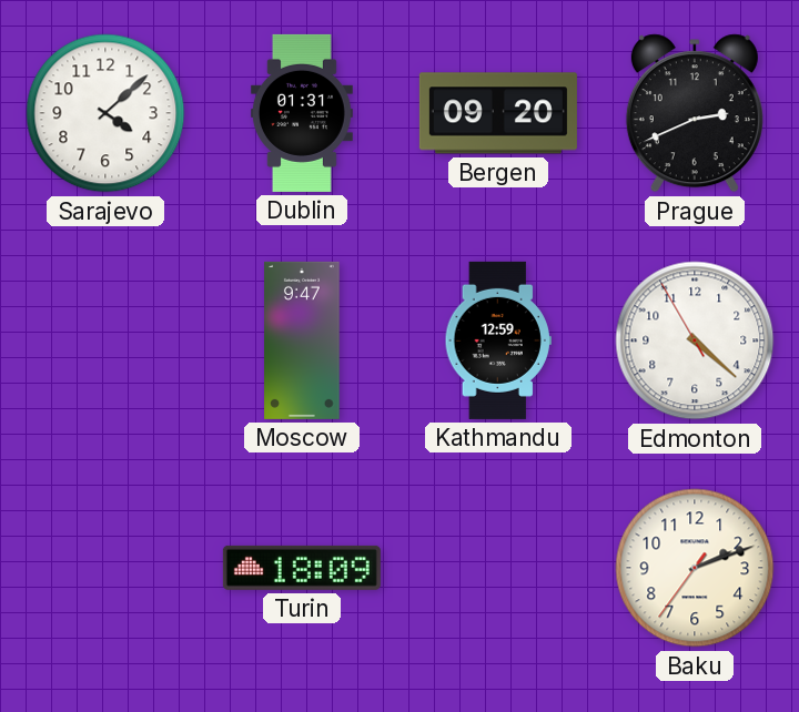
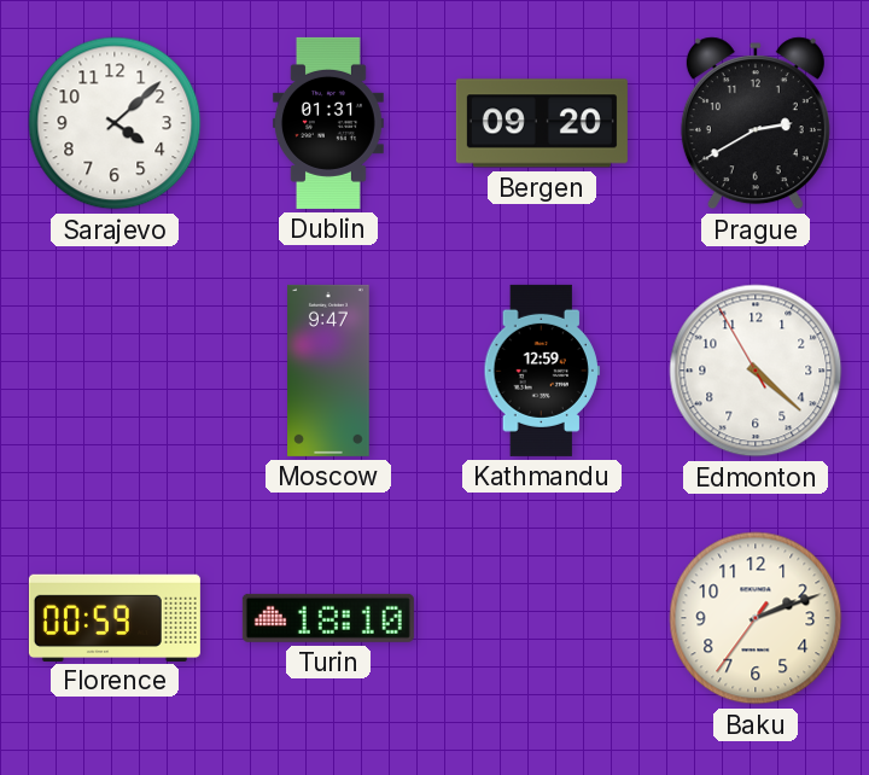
Prague: 2:41 -> 2:40 (756, 123)
Florence: none -> 00:59 (115, 617)
Turin: 18:09 -> 18:10 (328, 618)
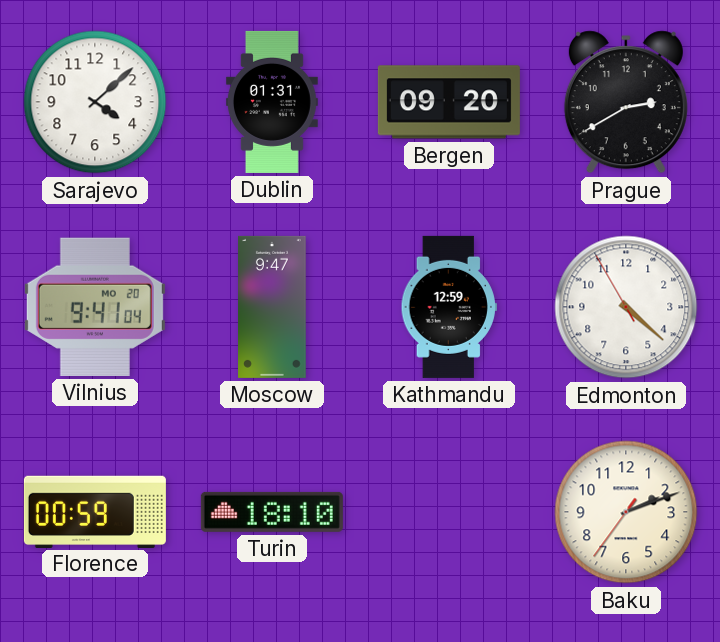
Vilnius: none -> 9:41 (95, 307)
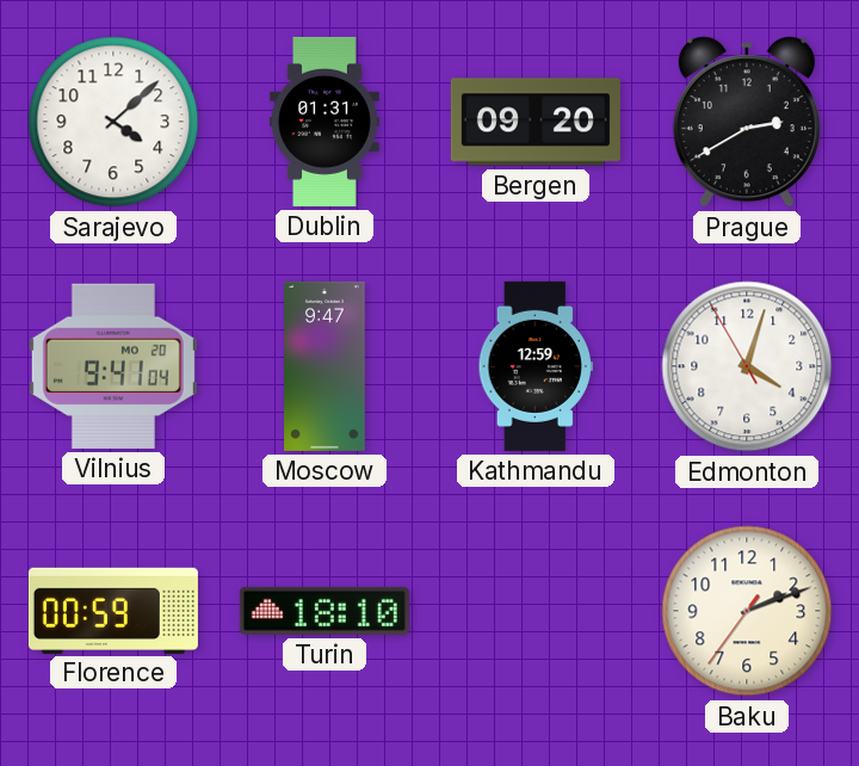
Edmonton: 4:21 -> 4:02 (747, 366)
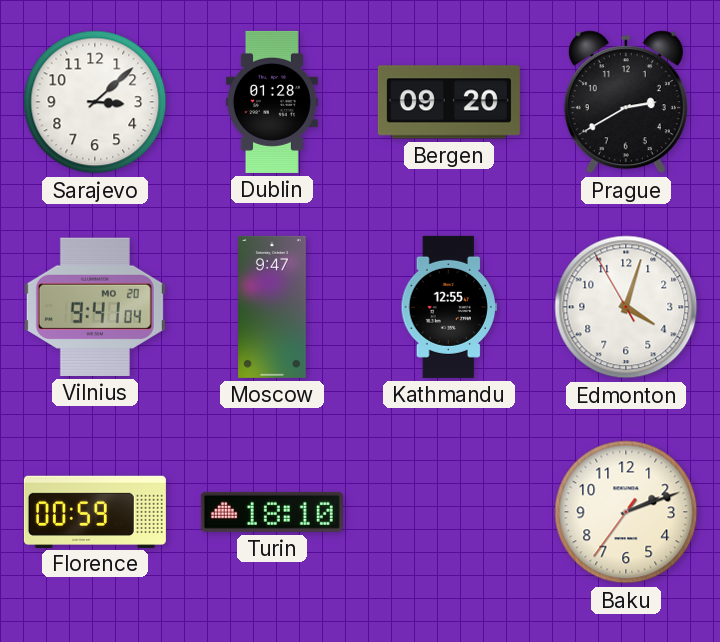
Sarajevo: 4:08 -> 3:08 (95, 102)
Dublin: 01:31 -> 01:28 (272, 102)
Kathmandu: 12:59 -> 12:55 (449, 307)
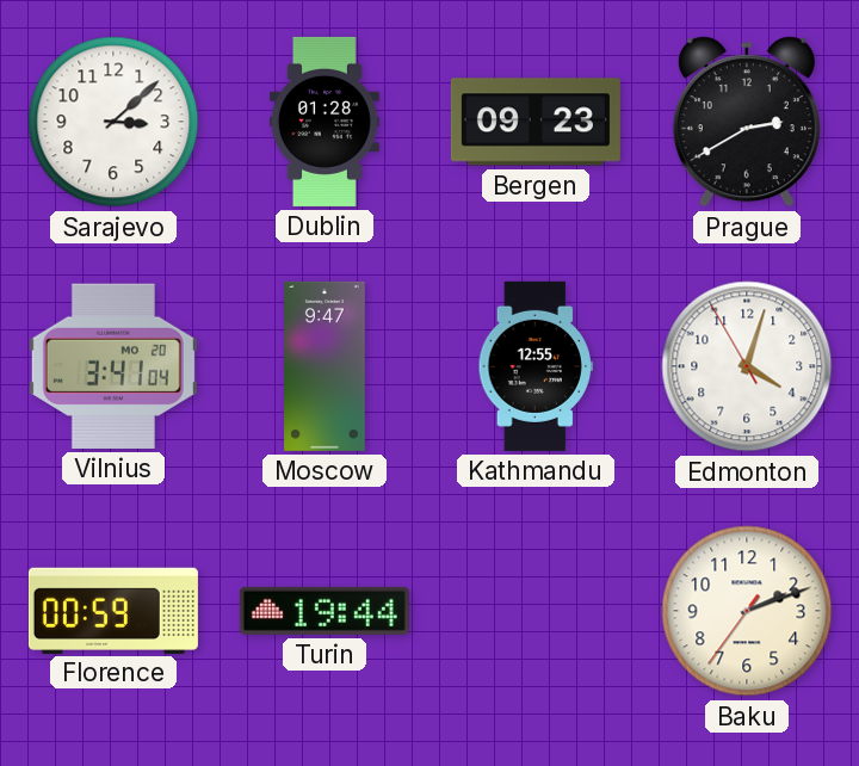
Bergen: 09:20 -> 09:23 (536, 122)
Vilnius: 9:41 -> 3:41 (113, 366)
Turin: 18:10 -> 19:44 (325, 611)
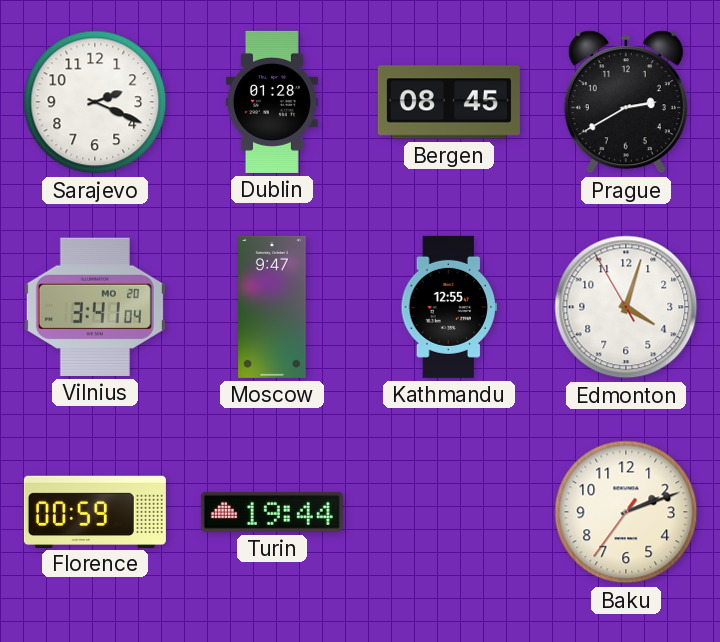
Sarajevo: 3:08 -> 2:19 (95, 102)
Bergen: 09:23 -> 08:45 (449, 102)
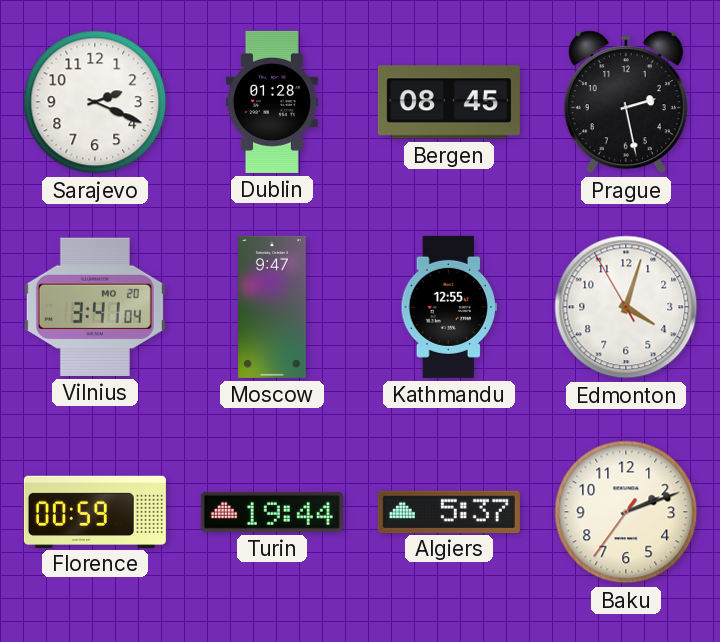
Prague: 2:40 -> 2:28 (626, 102)
Algiers: none -> 5:37 (449, 511)
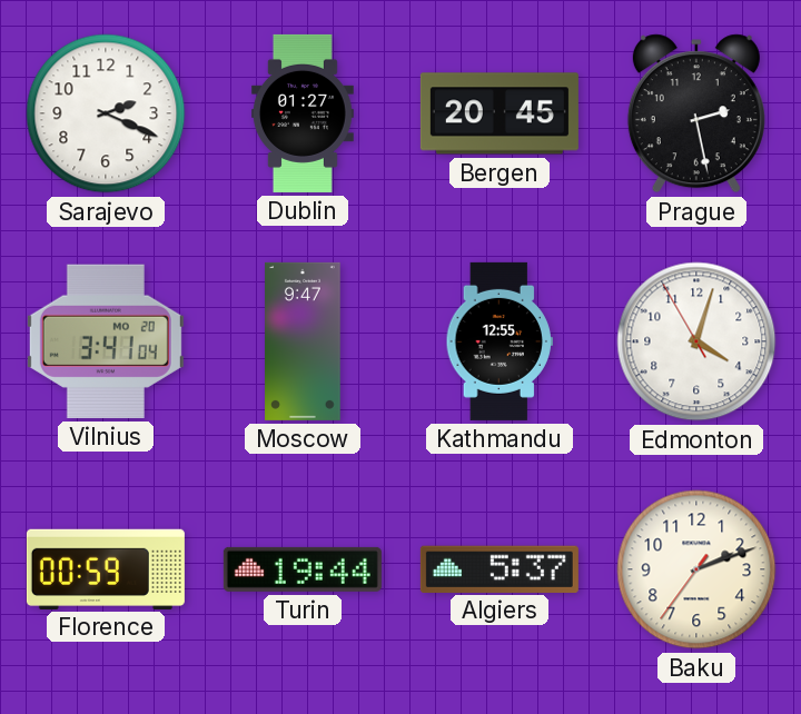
Dublin: 01:28 -> 01:27 (303, 113)
Bergen: 08:45 -> 20:45 (500, 113)
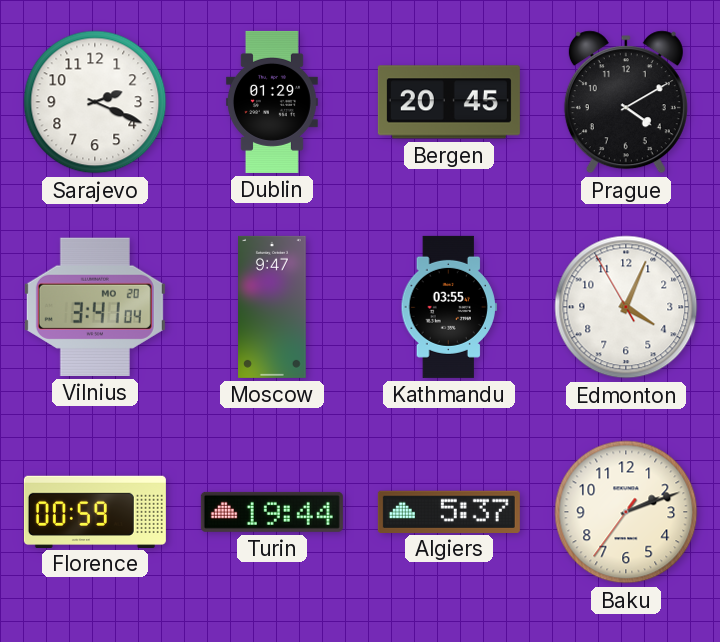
Dublin: 01:27 -> 01:29 (272, 102)
Prague: 2:28 -> 4:10 (626, 102)
Kathmandu: 12:55 -> 03:55 (449, 307)
Edmonton: 4:02 -> 4:03 (626, 307)
